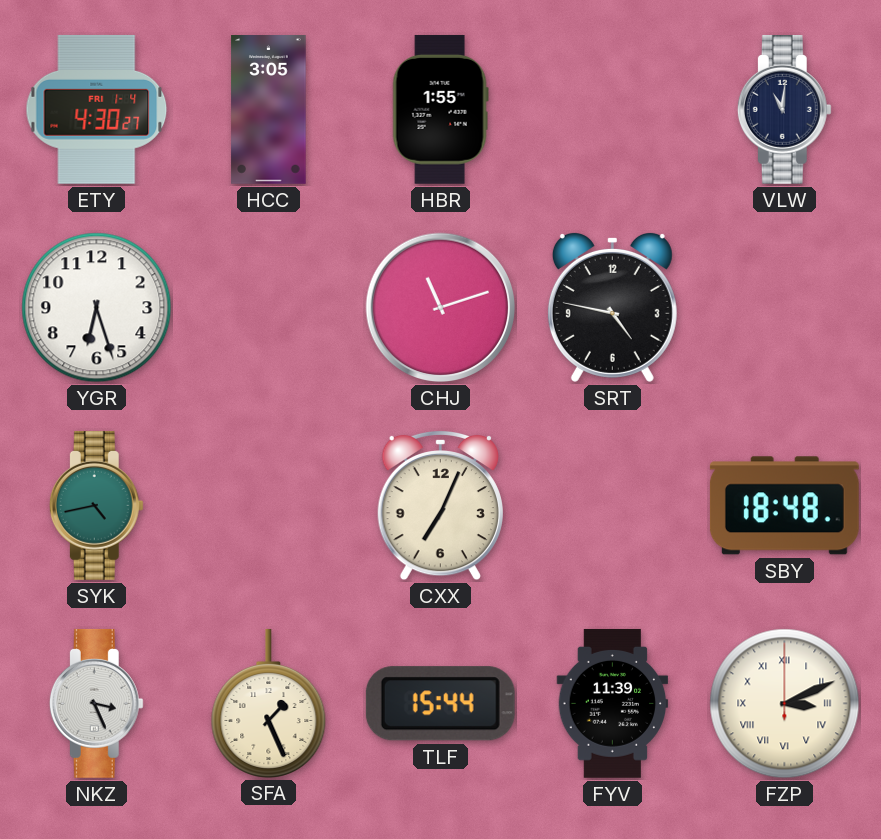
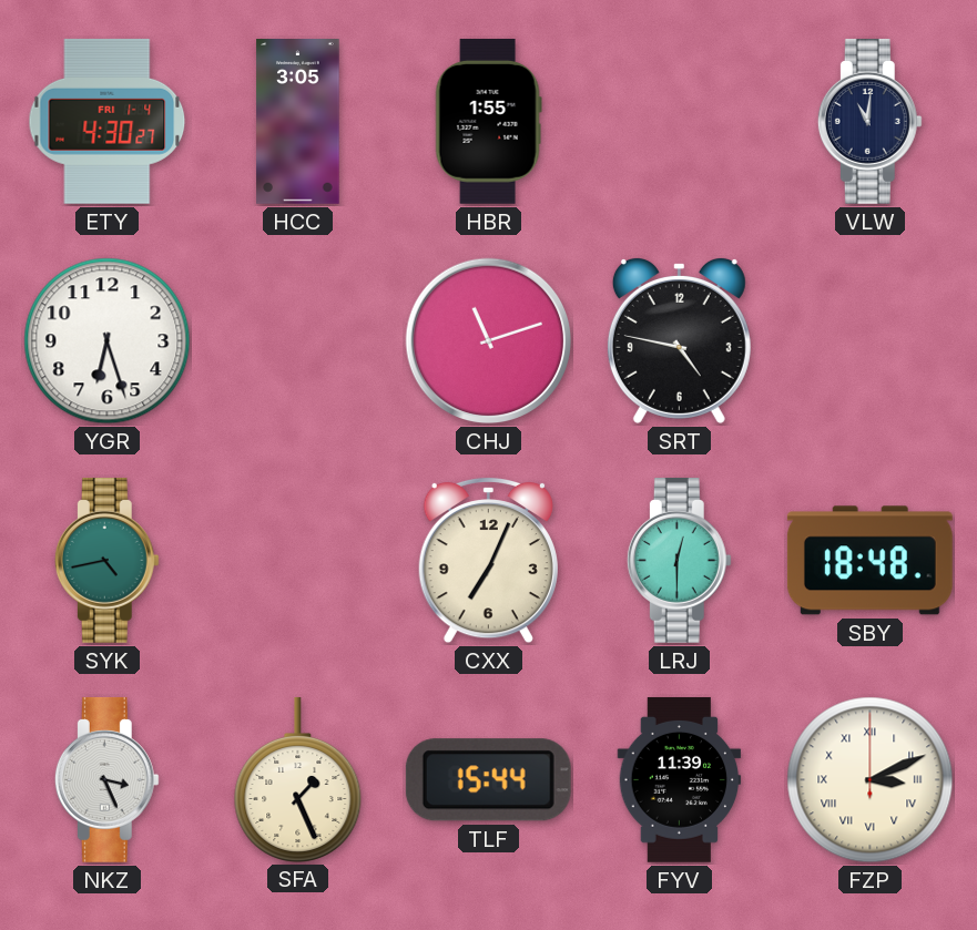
LRJ: none -> 12:30 (679, 560)
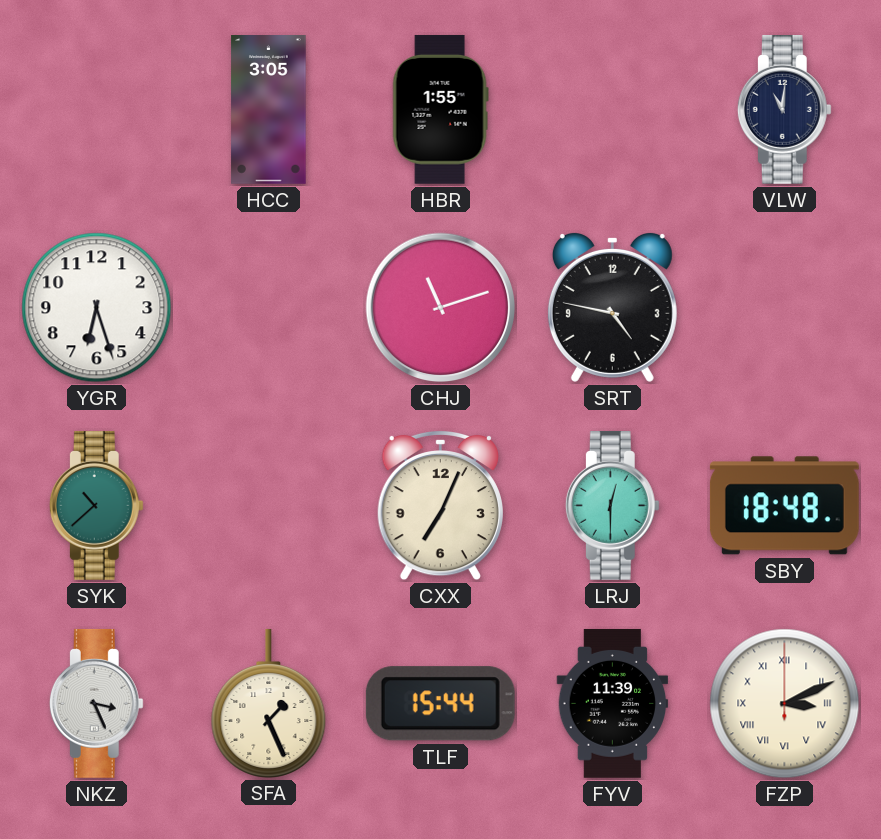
ETY: 4:30 -> none (108, 121)
SYK: 4:43 -> 10:38 (96, 505)
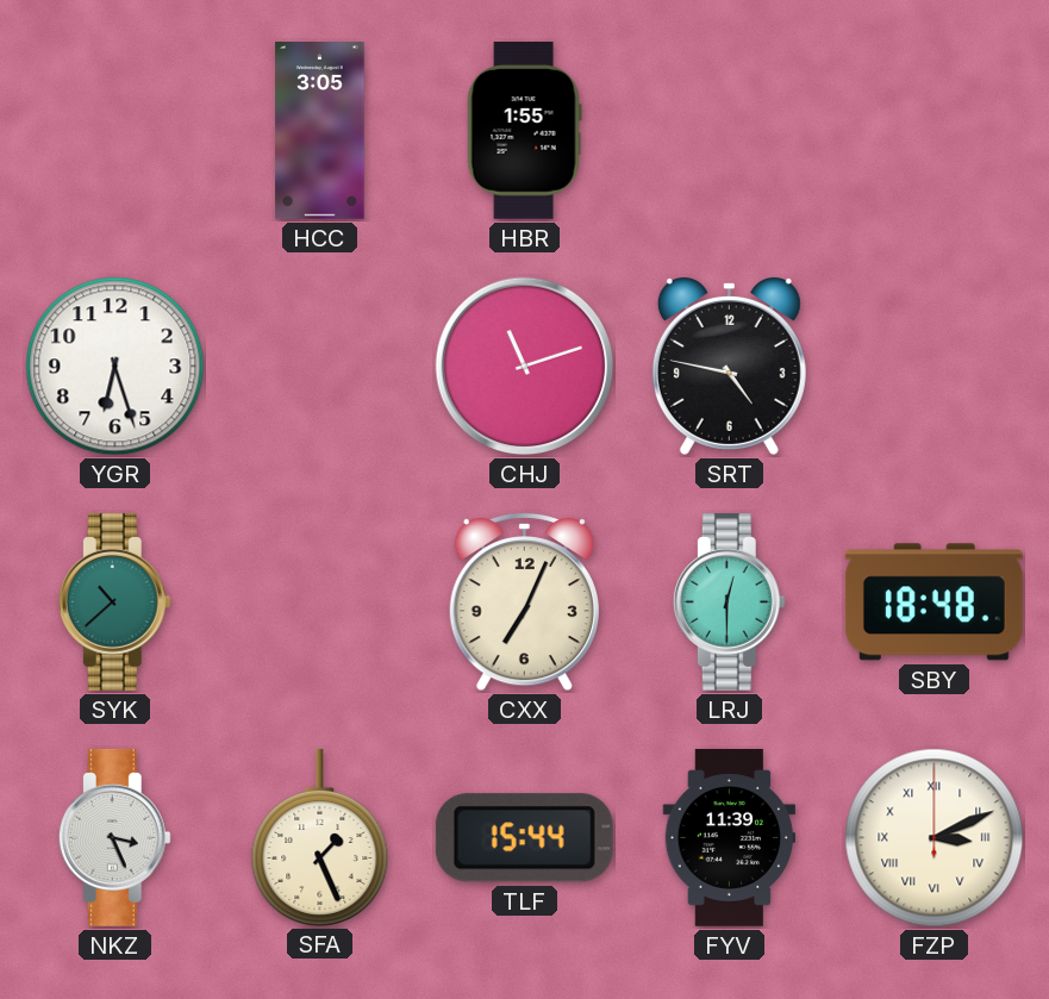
VLW: 11:01 -> none (784, 109)
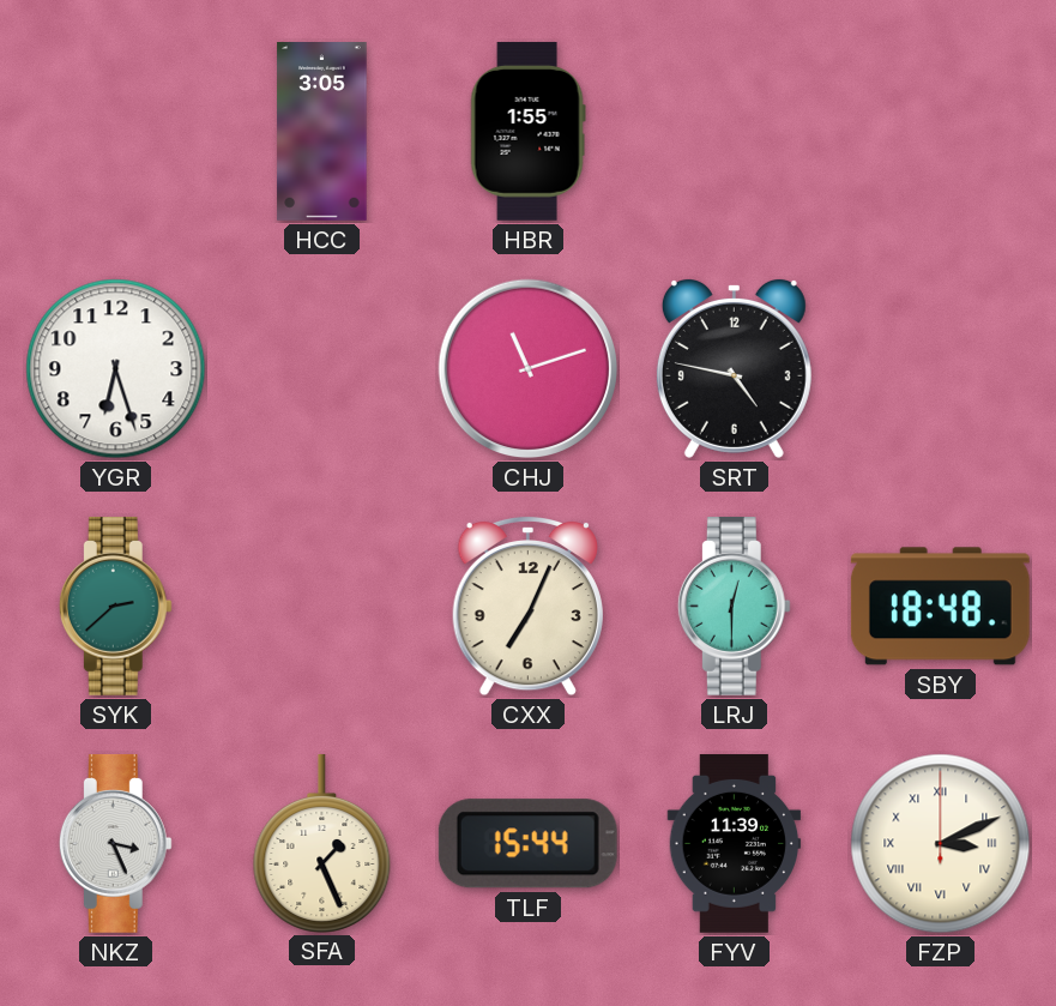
SYK: 10:38 -> 2:38 (115, 606)
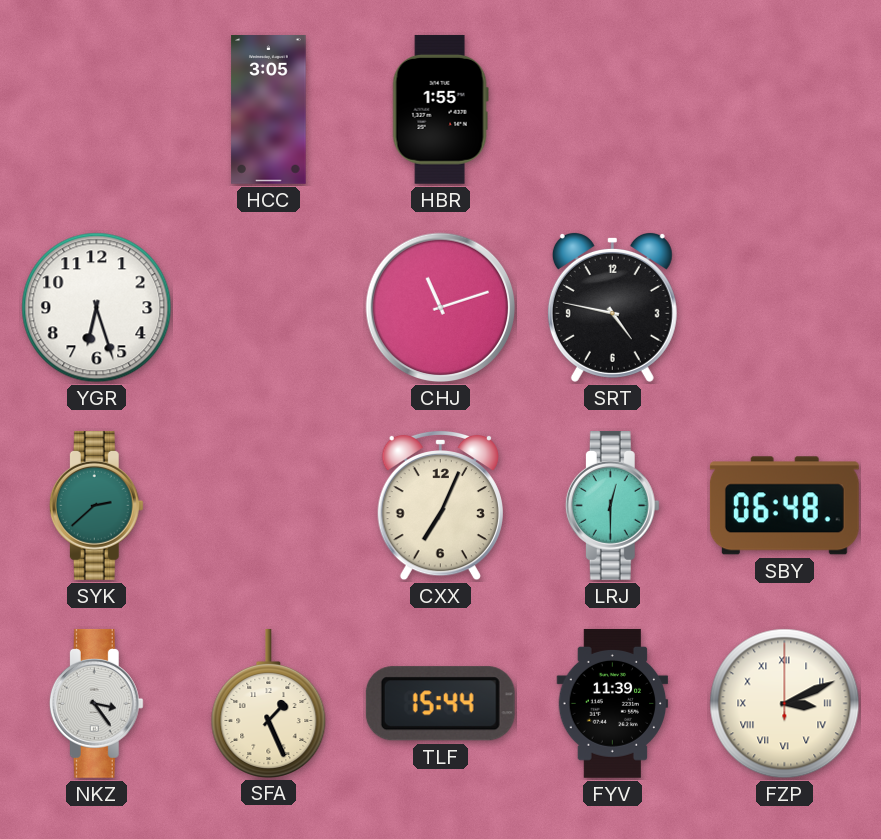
SBY: 18:48 -> 06:48 (784, 506)
NKZ: 3:26 -> 3:24 (96, 703)
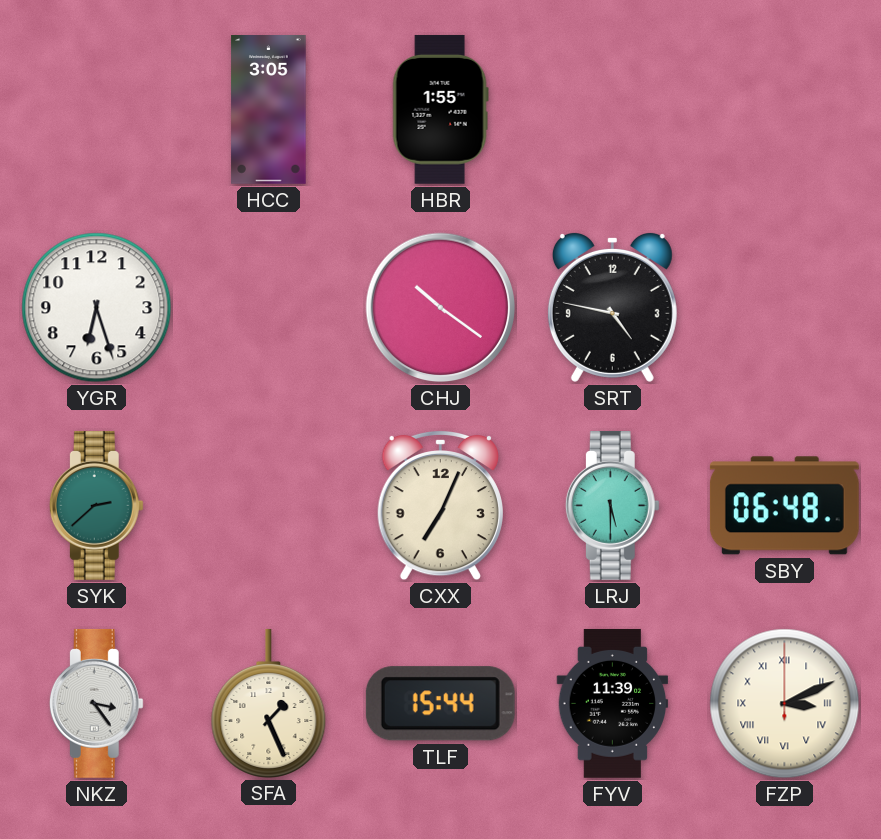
CHJ: 11:12 -> 10:21 (441, 308)
LRJ: 12:30 -> 5:30 (612, 505)
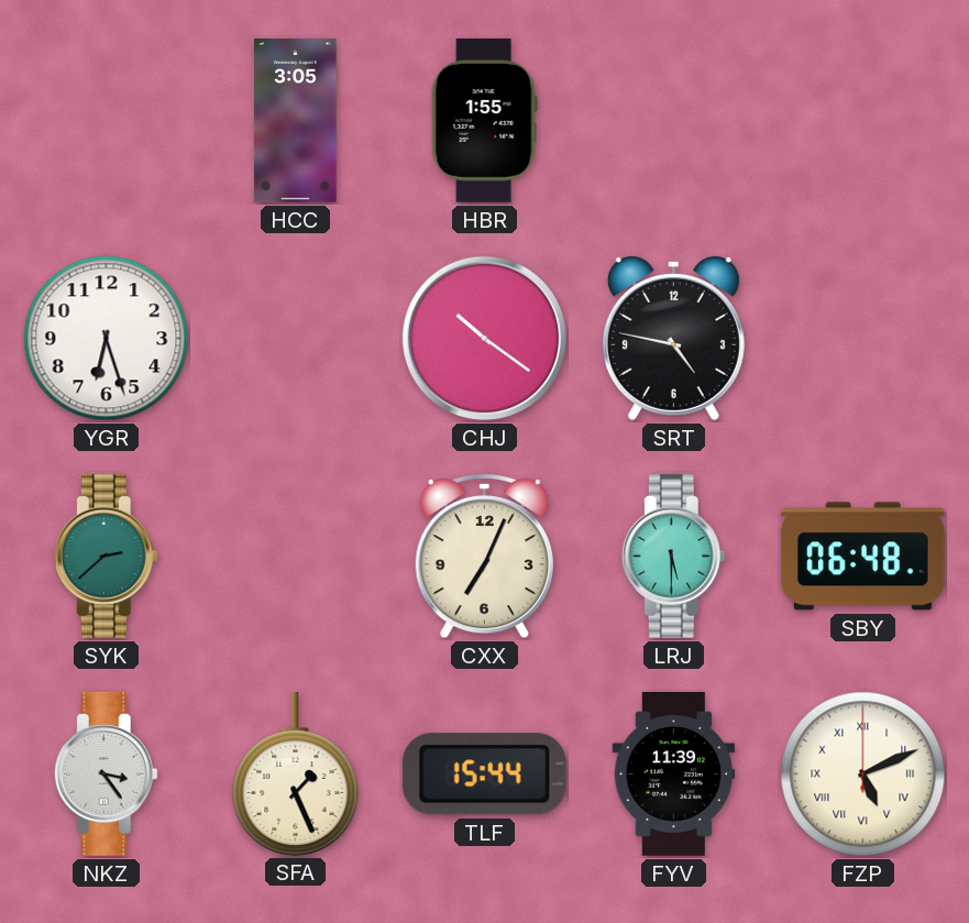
FZP: 3:11 -> 5:11 (863, 774)
